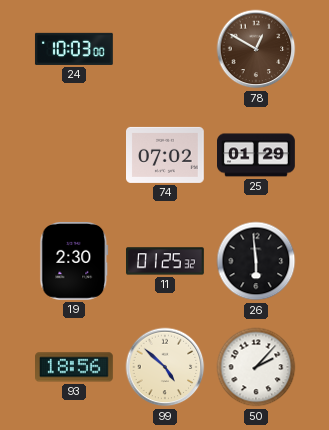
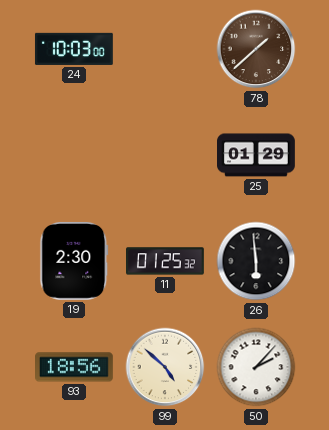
78: 12:50 -> 1:38 (256, 49)
74: 07:02 -> none (166, 155)
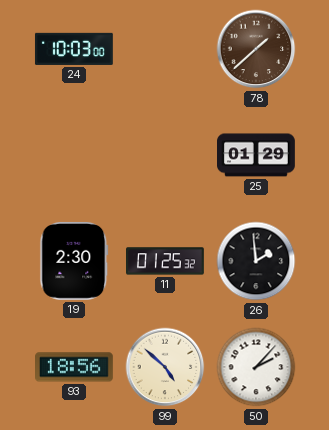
26: 5:59 -> 1:59 (256, 261)
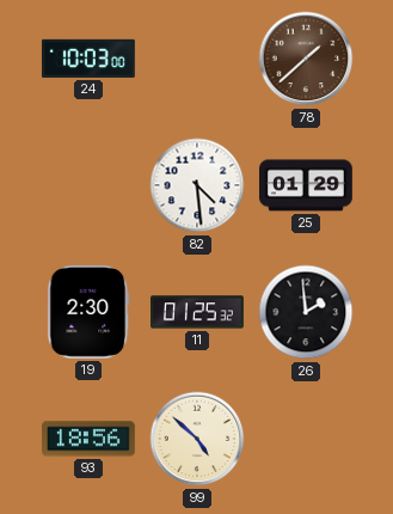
82: none -> 4:29 (197, 185)
50: 2:07 -> none (256, 367)
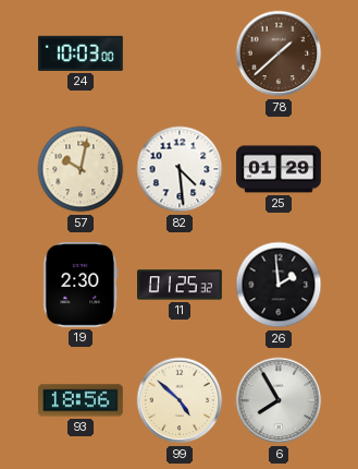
57: none -> 10:02 (81, 169)
6: none -> 7:55 (279, 400)
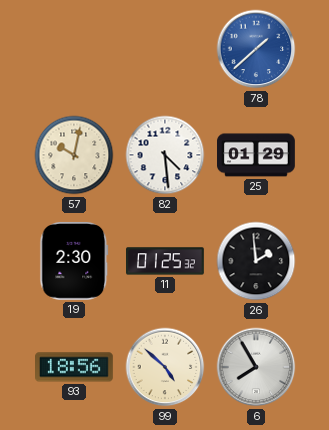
24: 10:03 -> none (81, 53)
78 dial: brown -> blue (256, 49)
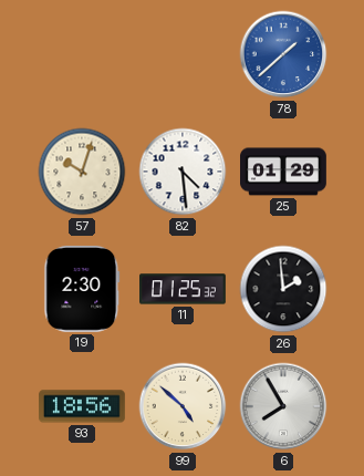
57: 10:02 -> 10:03 (82, 172)
